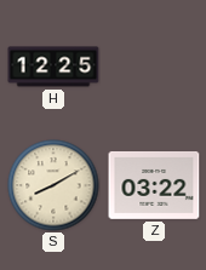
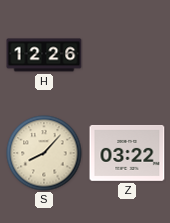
H: 12:25 -> 12:26 (44, 55)
S: 8:10 -> 8:07 (44, 153)
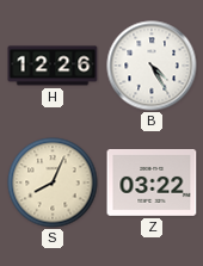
B: none -> 4:25 (152, 66)
S: 8:07 -> 8:04 (53, 183)
